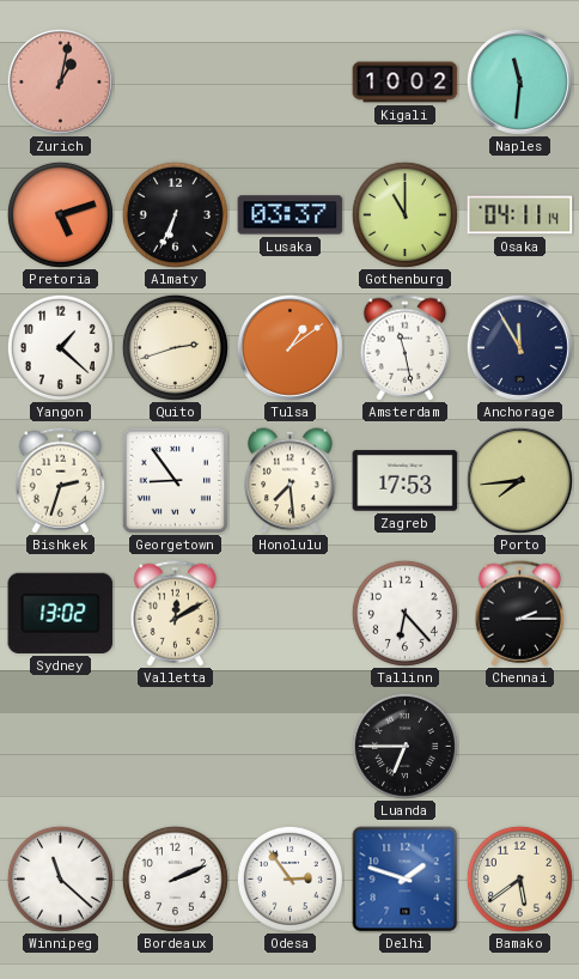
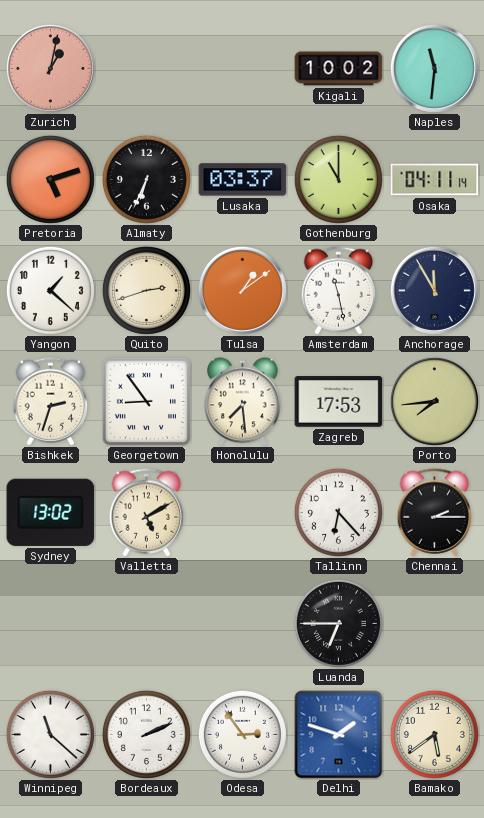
Valletta: 12:10 -> 5:10 (147, 513)
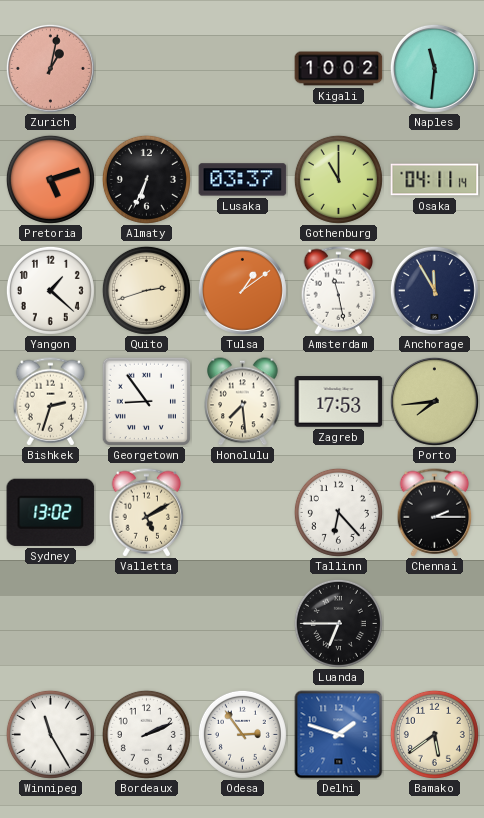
Winnipeg: 11:22 -> 11:25 (50, 734)
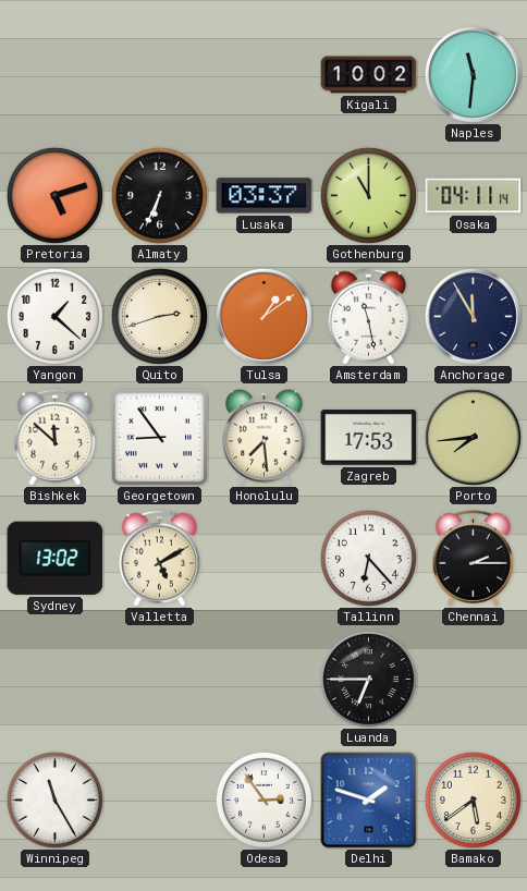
Zurich: 1:02 -> none (50, 68)
Bishkek: 2:33 -> 11:52 (56, 438)
Bordeaux: 2:11 -> none (146, 734)
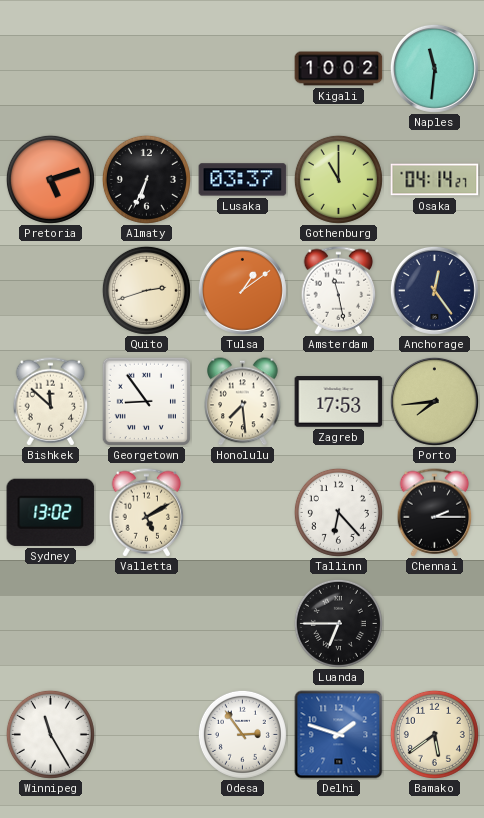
Osaka: 04:11 -> 04:14 (435, 180)
Yangon: 1:22 -> none (54, 316)
Anchorage: 11:55 -> 12:24 (434, 290)
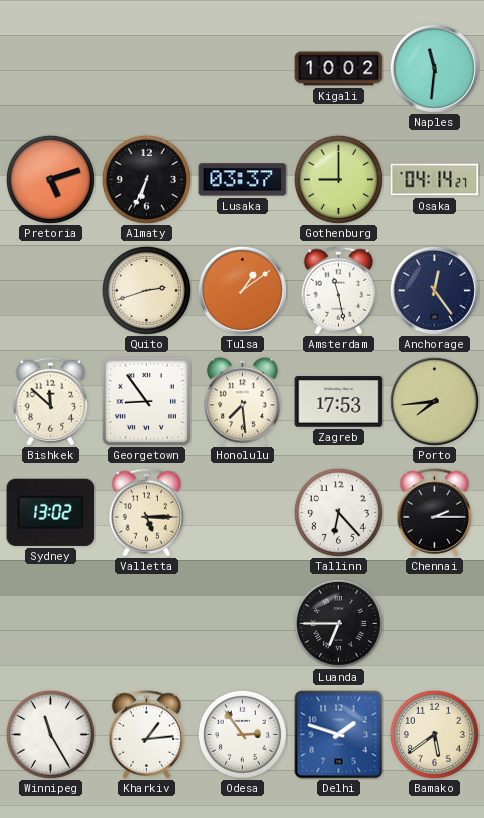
Gothenburg: 11:00 -> 9:00 (338, 179)
Valletta: 5:10 -> 5:15 (147, 513)
Kharkiv: none -> 1:14 (147, 735)
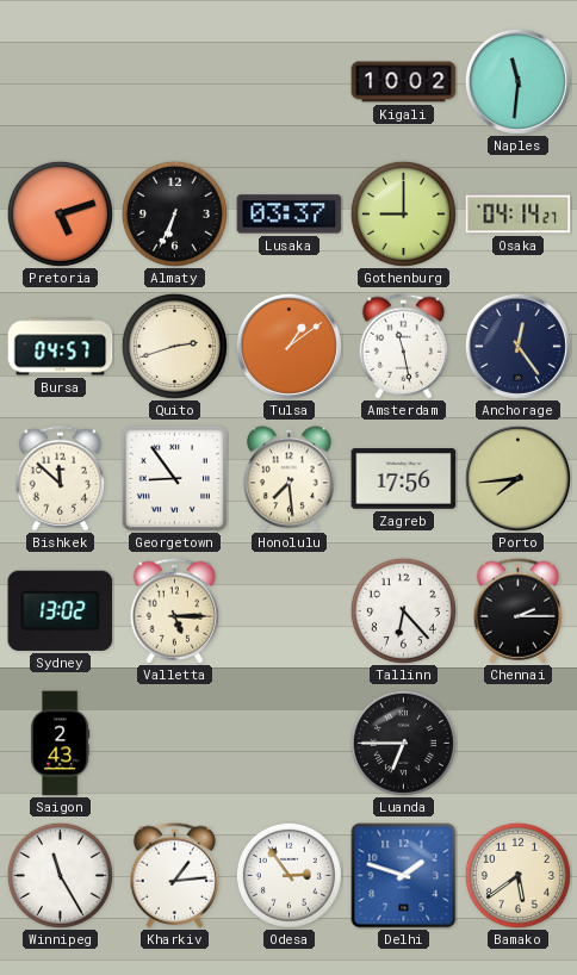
Bursa: none -> 04:57 (61, 347)
Zagreb: 17:53 -> 17:56 (404, 479)
Saigon: none -> 2:43 (61, 744)
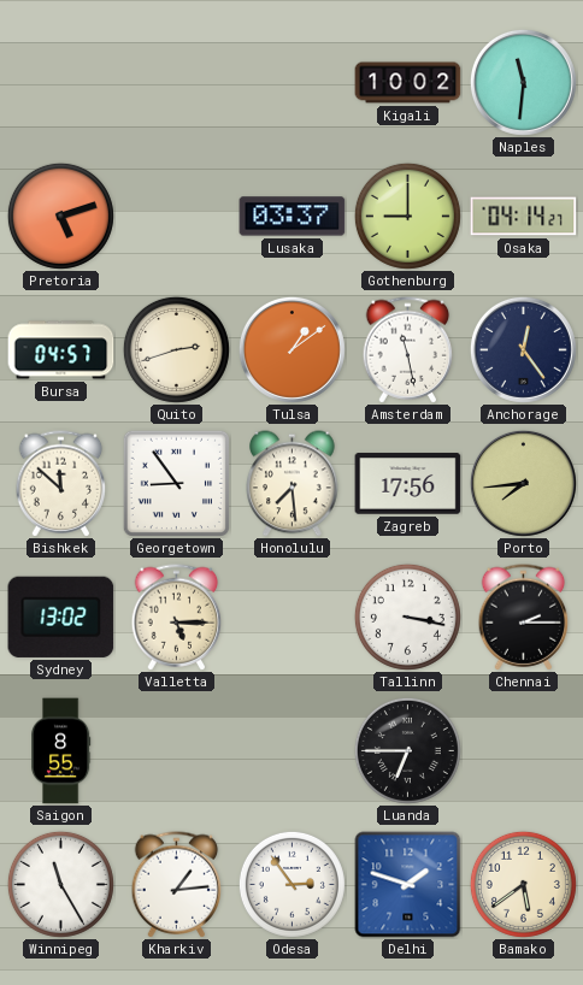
Almaty: 6:34 -> none (174, 213)
Tallinn: 6:23 -> 3:17 (407, 617)
Saigon: 2:43 -> 8:55 (61, 751)
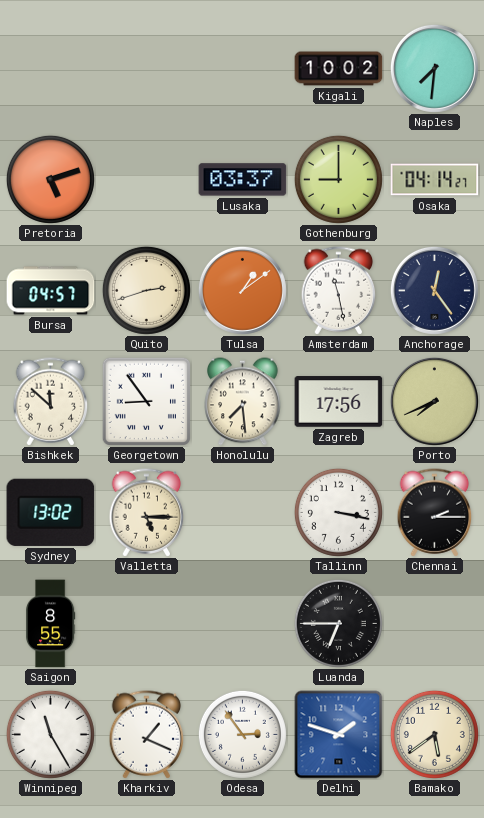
Naples: 11:31 -> 7:31 (434, 68)
Porto: 7:44 -> 7:41 (434, 401)
Kharkiv: 1:14 -> 1:19 (147, 735)
